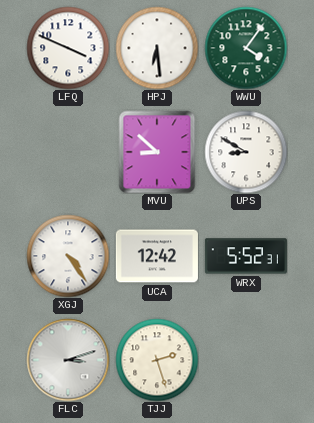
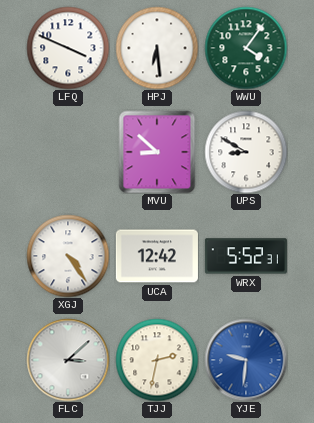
FLC: 3:12 -> 3:08 (68, 360)
TJJ: 2:27 -> 2:32 (157, 360)
YJE: none -> 9:31 (246, 360)
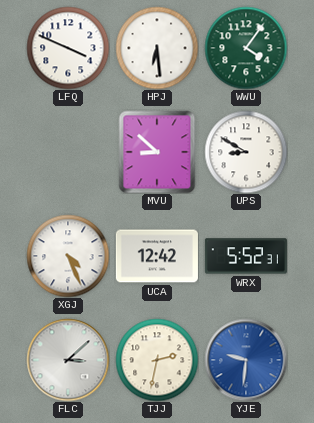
XGJ: 4:24 -> 4:26 (68, 256)
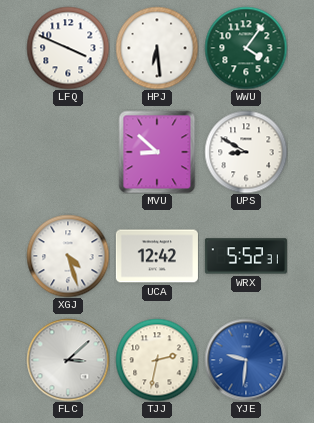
XGJ: 4:26 -> 4:27 (68, 256)
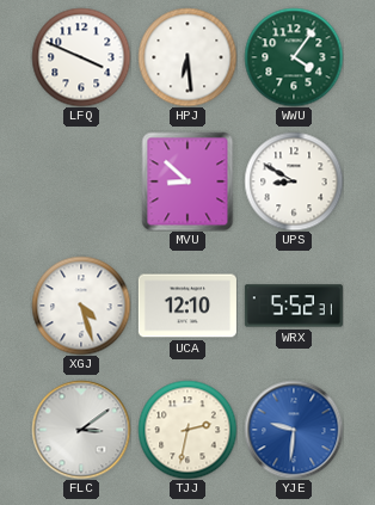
UCA: 12:42 -> 12:10 (187, 306)
FLC: 3:08 -> 3:09 (81, 430)
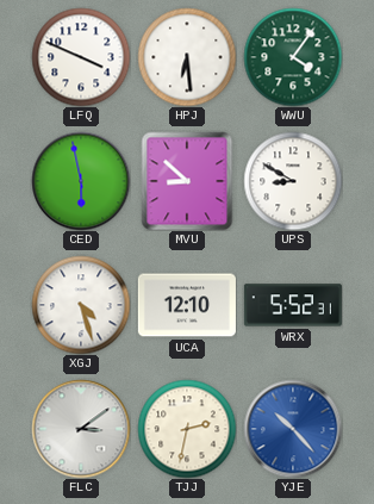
CED: none -> 5:58 (81, 181)
YJE: 9:31 -> 10:23 (293, 429)
